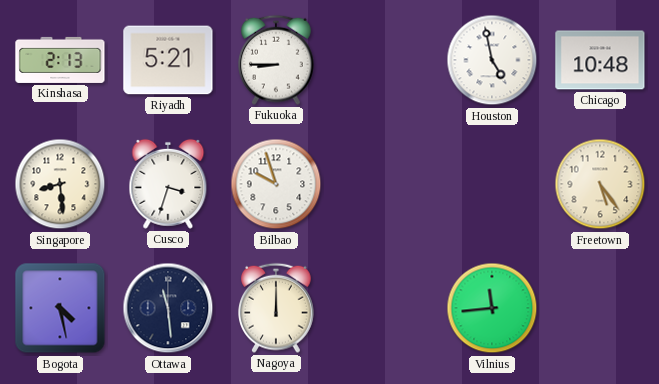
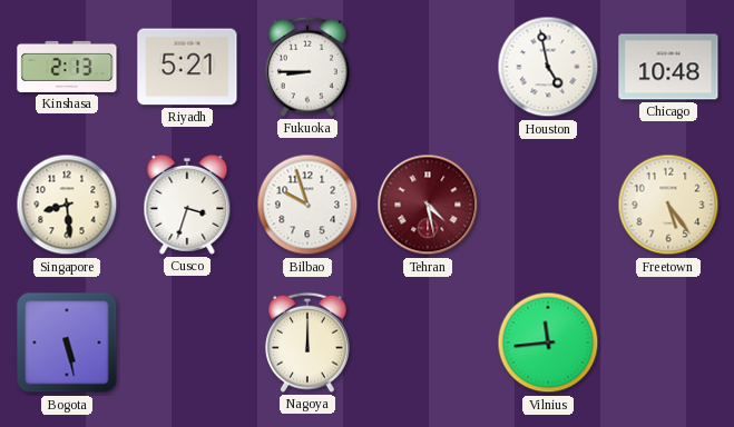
Tehran: none -> 4:28 (428, 205)
Bogota: 4:28 -> 5:28 (67, 342)
Ottawa: 11:29 -> none (168, 308)
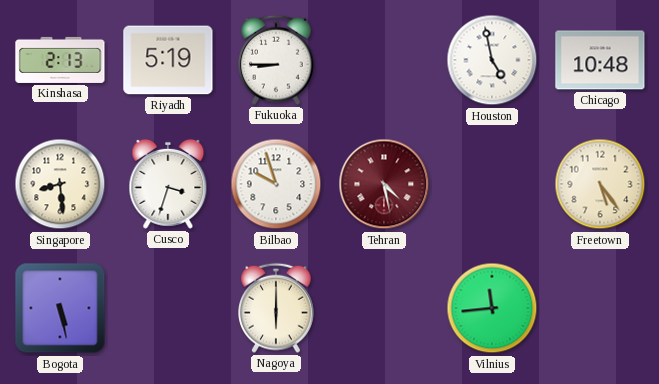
Riyadh: 5:21 -> 5:19 (168, 60)
Nagoya: 12:00 -> 6:00 (277, 308)
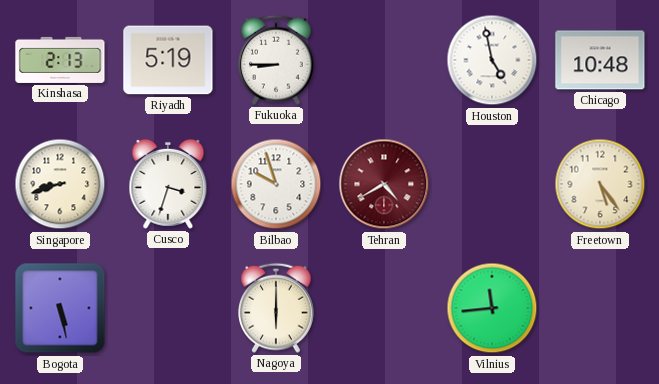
Singapore: 8:29 -> 8:42 (60, 184)
Tehran: 4:28 -> 4:40 (384, 184)
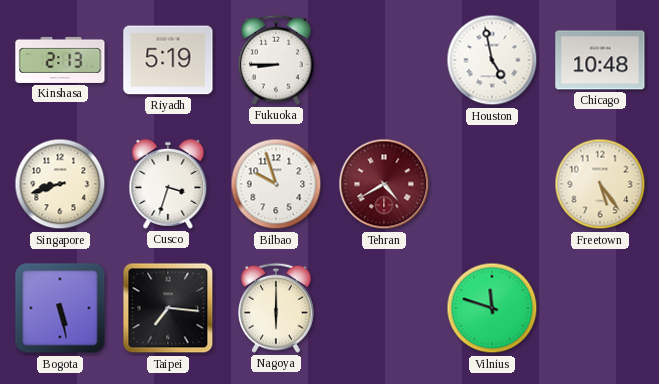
Taipei: none -> 7:16 (168, 308)
Vilnius: 11:44 -> 11:48 (492, 308)
